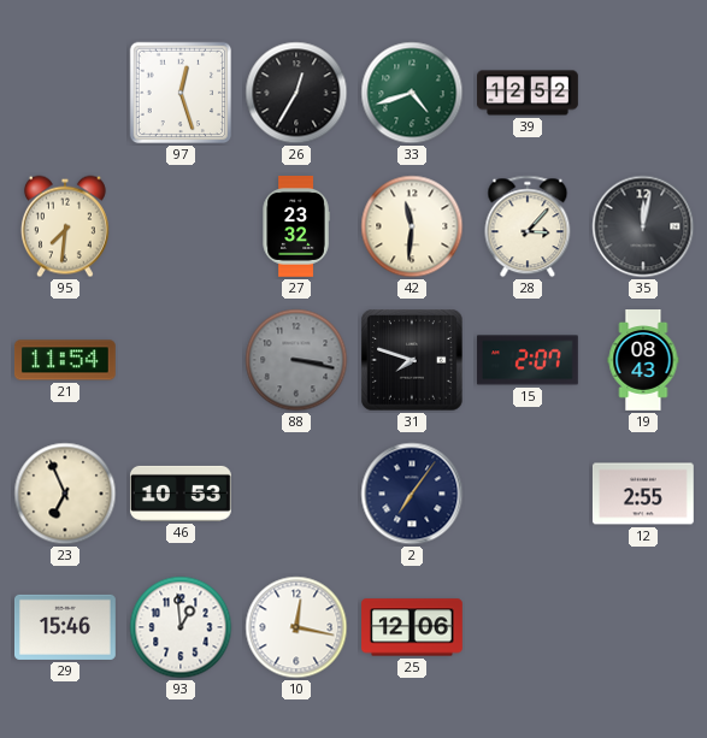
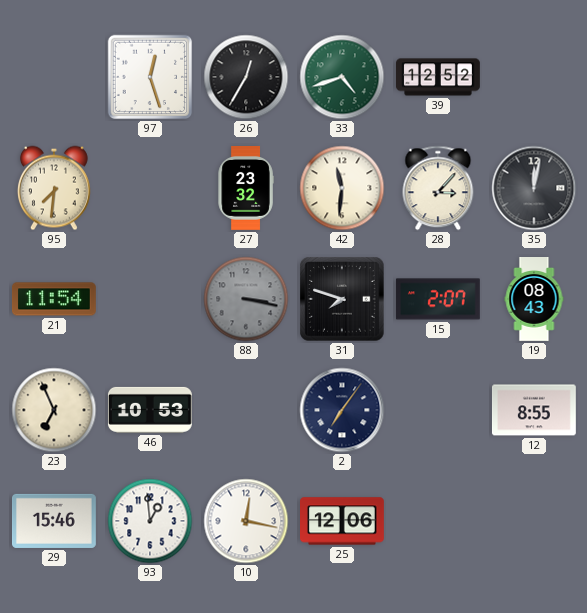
12: 2:55 -> 8:55 (534, 410)
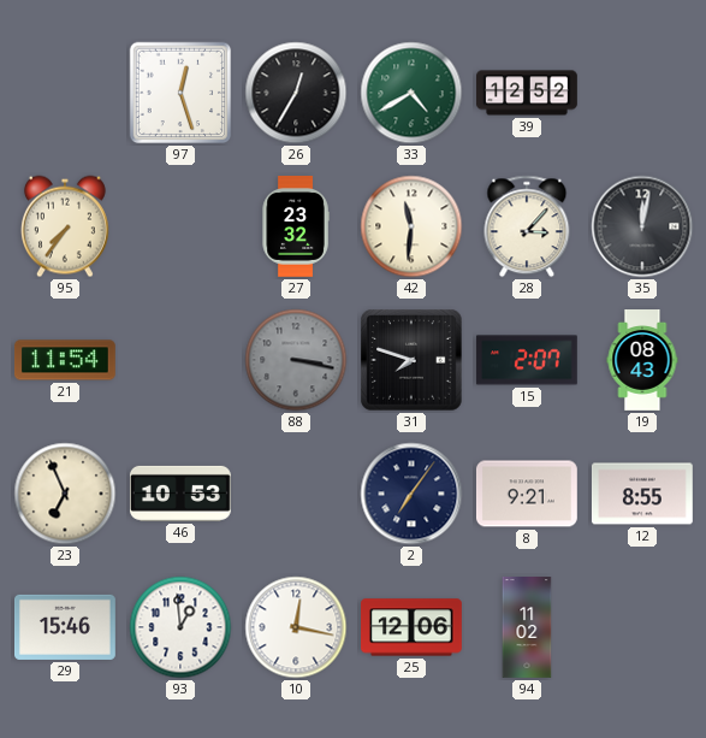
33: 4:42 -> 4:40 (411, 93)
95: 7:31 -> 7:36 (65, 226)
8: none -> 9:21 (527, 494)
94: none -> 11:02 (527, 628)
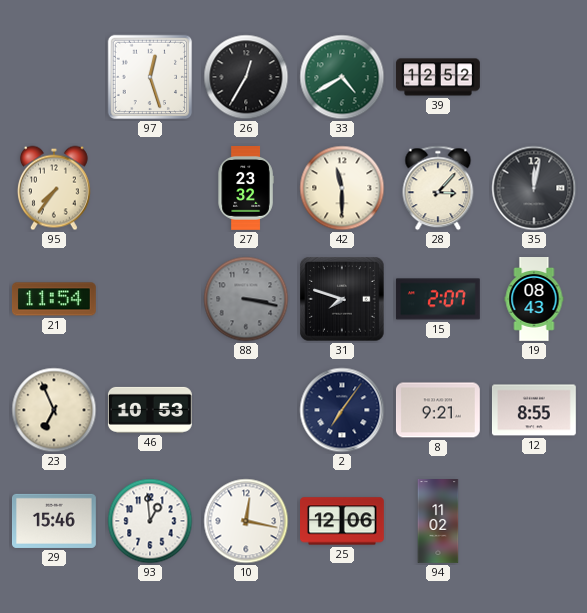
42: 11:31 -> 11:30 (342, 188)
